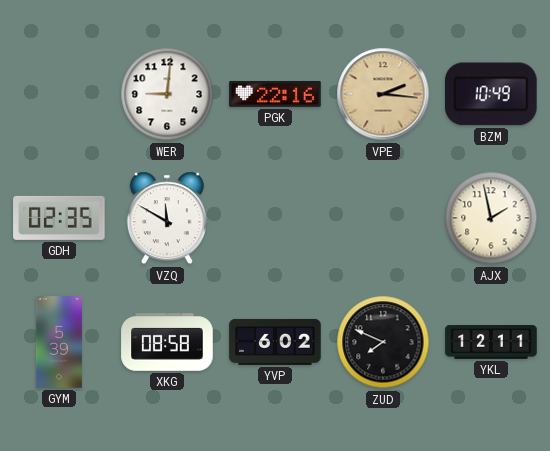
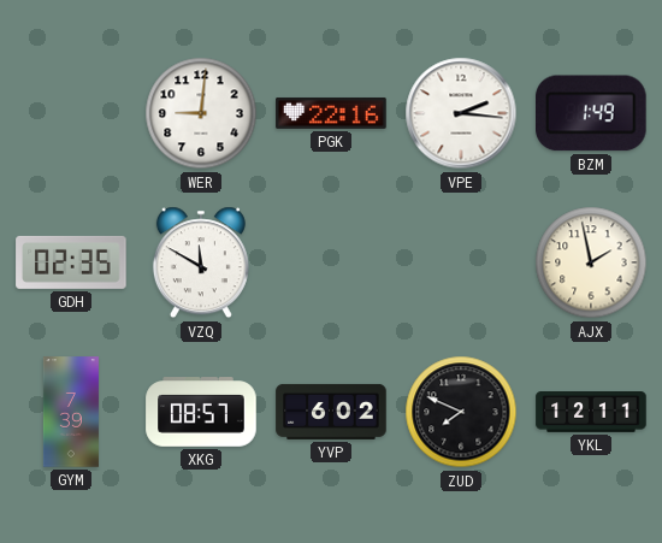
VPE dial: champagne -> white (461, 113)
BZM: 10:49 -> 1:49 (592, 113)
GYM: 5:39 -> 7:39 (71, 412)
XKG: 08:58 -> 08:57 (201, 412)
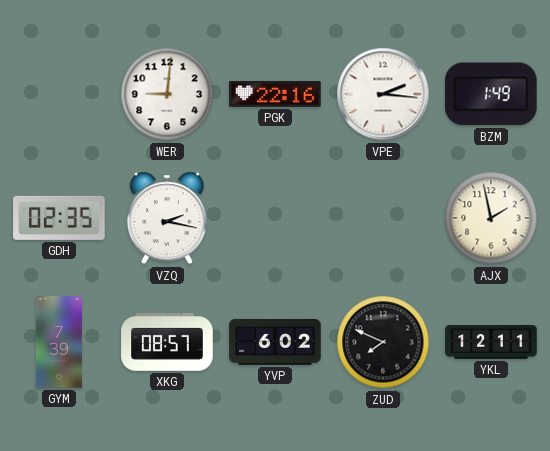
VZQ: 11:50 -> 2:17 (167, 218)
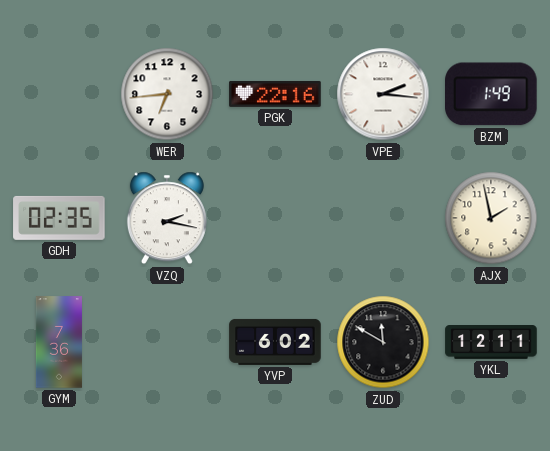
WER: 9:01 -> 6:44 (167, 94)
GYM: 7:39 -> 7:36 (59, 342)
XKG: 08:57 -> none (167, 342)
ZUD: 7:49 -> 11:50 (383, 342)
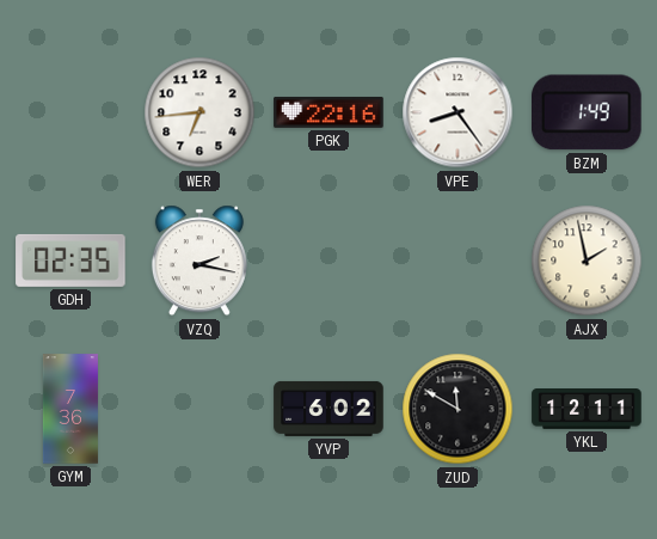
VPE: 2:16 -> 8:24 (458, 112)
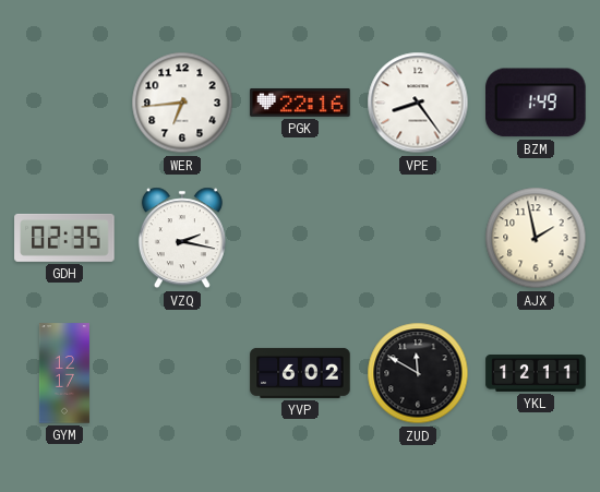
GYM: 7:36 -> 12:17 (64, 373)
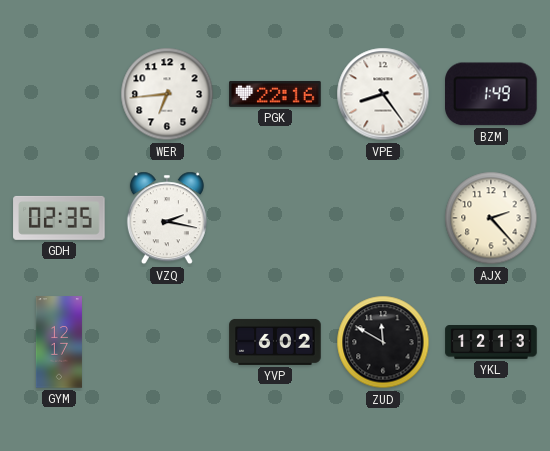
AJX: 1:58 -> 2:23 (491, 218)
YKL: 12:11 -> 12:13 (491, 343)
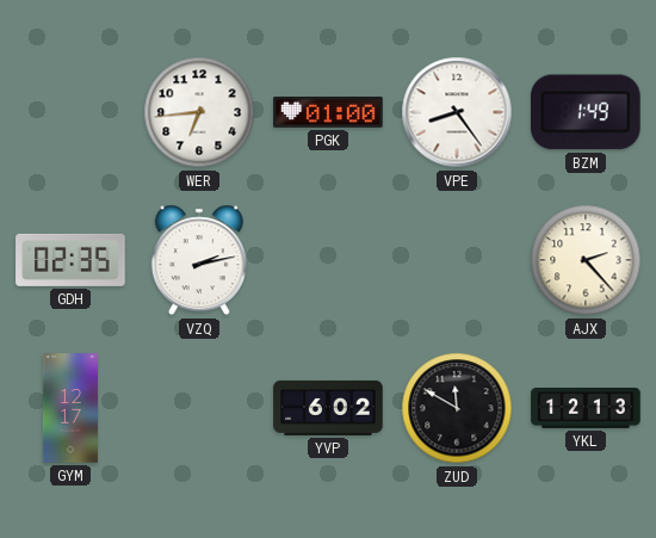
PGK: 22:16 -> 01:00 (328, 112)
VZQ: 2:17 -> 2:13 (199, 260)
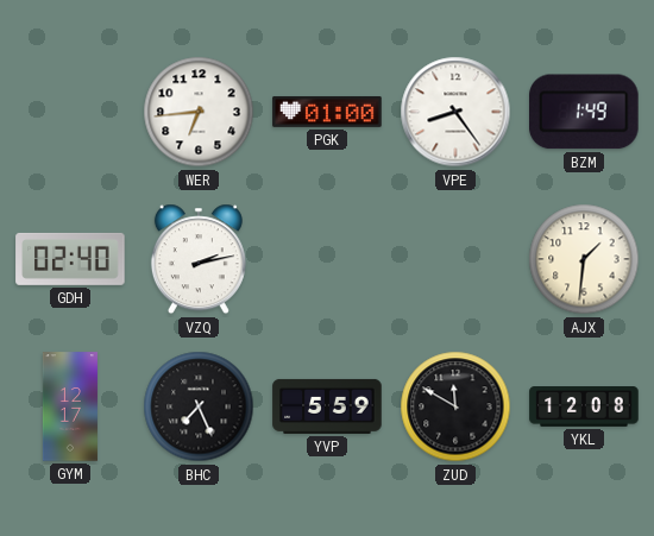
GDH: 02:35 -> 02:40 (70, 259)
AJX: 2:23 -> 1:31 (584, 259)
BHC: none -> 7:26 (199, 406)
YVP: 6:02 -> 5:59 (327, 406)
YKL: 12:13 -> 12:08 (584, 408)
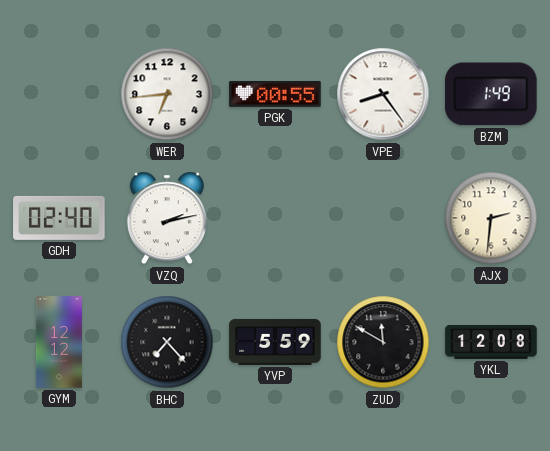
PGK: 01:00 -> 00:55 (275, 94)
AJX: 1:31 -> 2:31 (491, 218)
GYM: 12:17 -> 12:12 (59, 342)
BHC: 7:26 -> 7:23 (167, 342)
